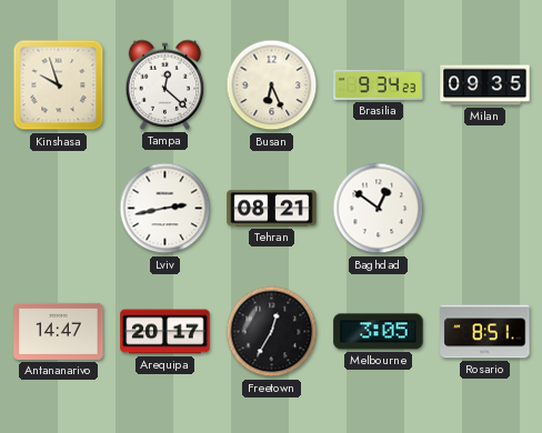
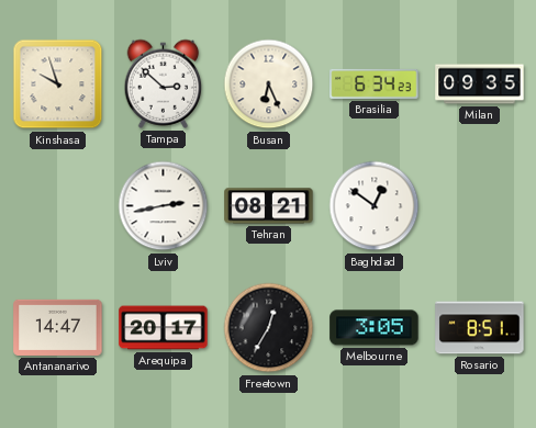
Tampa: 12:22 -> 2:52 (164, 83)
Brasilia: 9:34 -> 6:34 (375, 83)
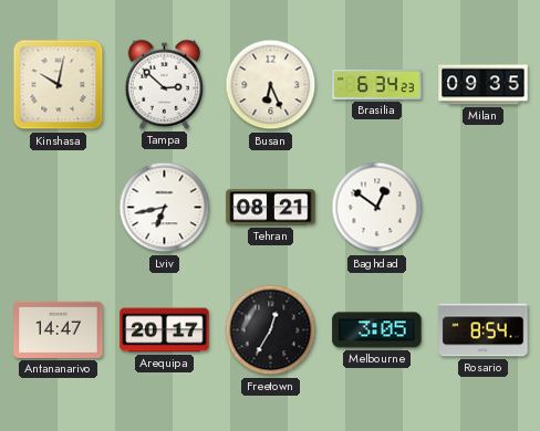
Kinshasa: 9:57 -> 10:02 (59, 85)
Lviv: 2:43 -> 6:43 (165, 208)
Rosario: 8:51 -> 8:54 (484, 330)
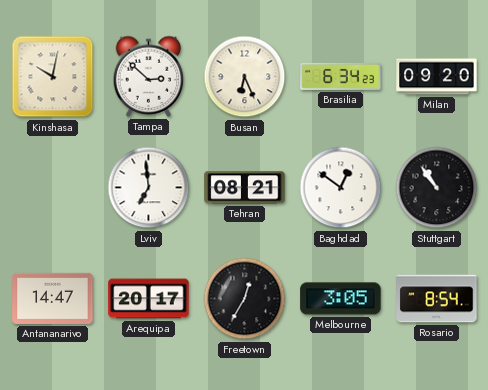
Milan: 09:35 -> 09:20 (437, 77)
Lviv: 6:43 -> 6:59 (149, 188)
Stuttgart: none -> 10:54 (437, 188)
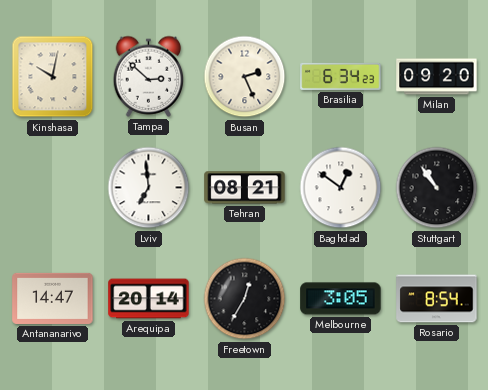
Busan: 6:26 -> 2:26 (245, 77)
Arequipa: 20:17 -> 20:14 (149, 299)
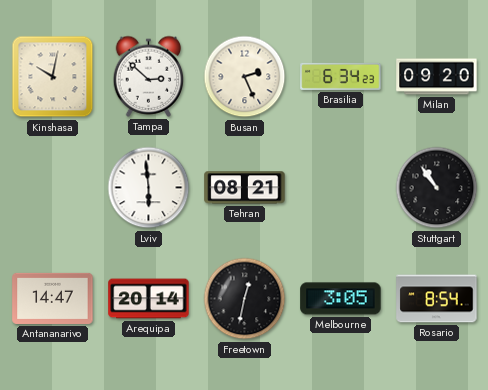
Lviv: 6:59 -> 5:59 (149, 188)
Baghdad: 12:51 -> none (341, 188)
Freetown: 12:35 -> 12:32 (245, 299)
